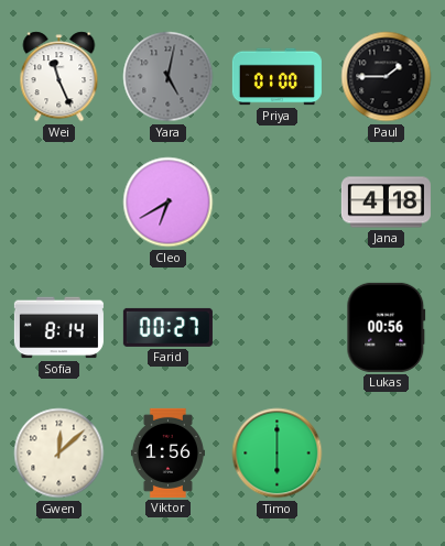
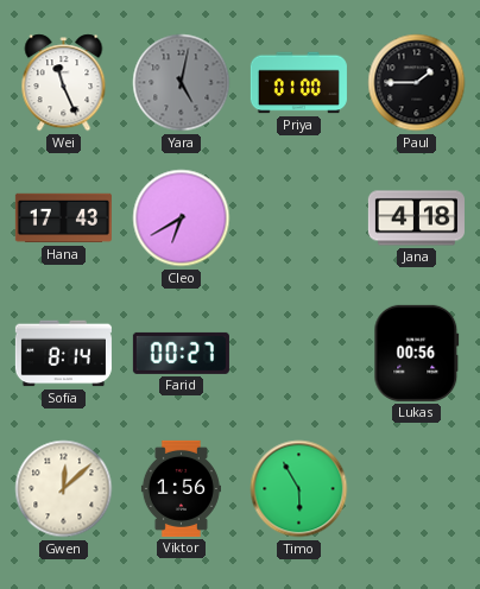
Hana: none -> 17:43 (63, 218)
Timo: 6:00 -> 5:55 (299, 489)
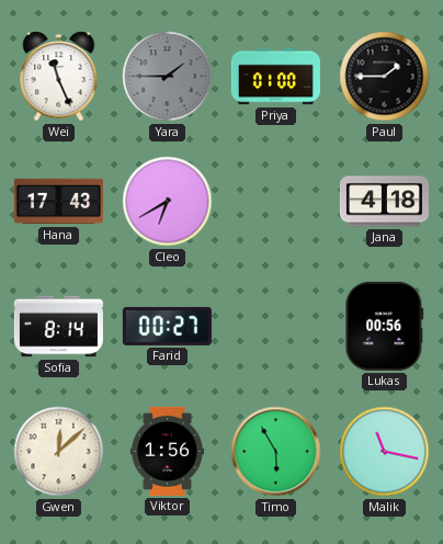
Yara: 5:02 -> 1:45 (168, 77)
Malik: none -> 11:17 (385, 452)
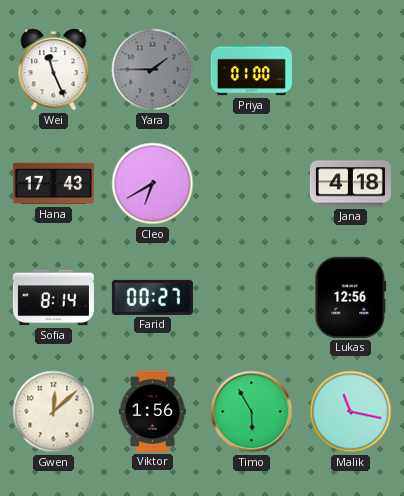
Paul: 1:45 -> none (385, 77)
Lukas: 00:56 -> 12:56 (351, 297)
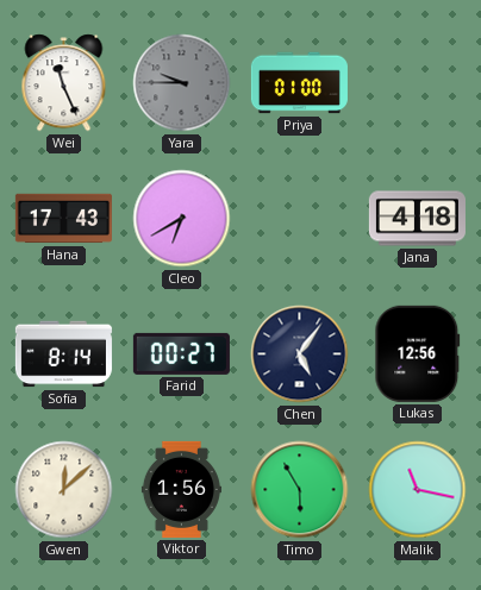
Yara: 1:45 -> 9:45 (182, 83)
Chen: none -> 5:06 (300, 354)
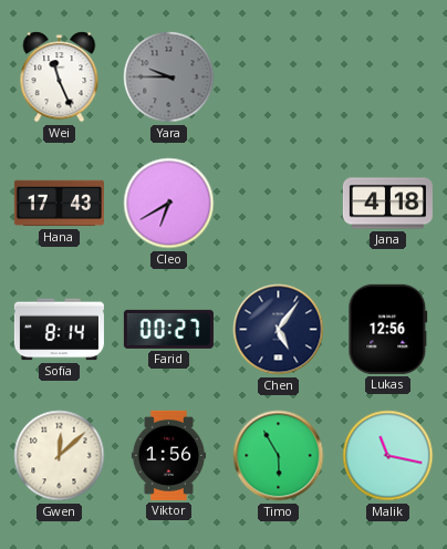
Priya: 01:00 -> none (299, 83)
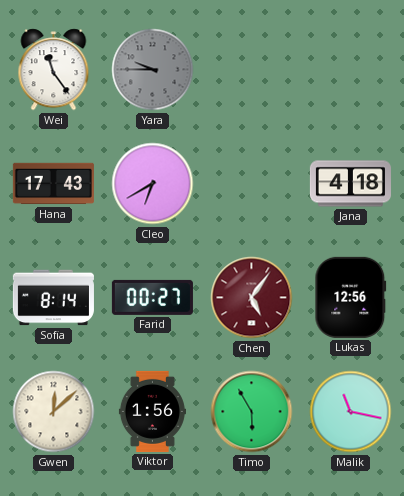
Wei: 11:26 -> 11:24 (54, 70)
Chen dial: navy -> burgundy (252, 298)
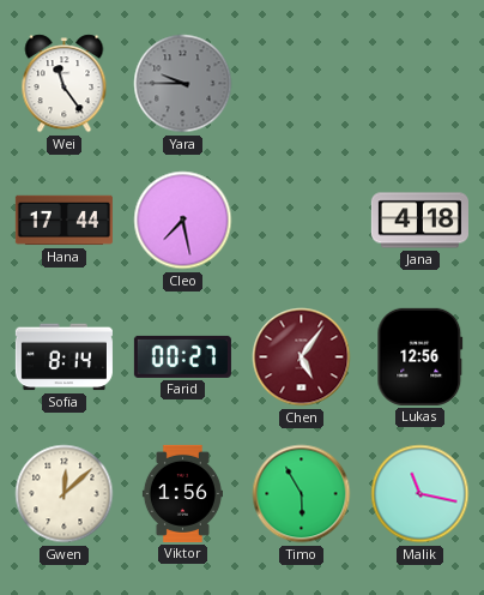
Hana: 17:43 -> 17:44 (63, 221)
Cleo: 6:40 -> 7:28 (183, 221)
